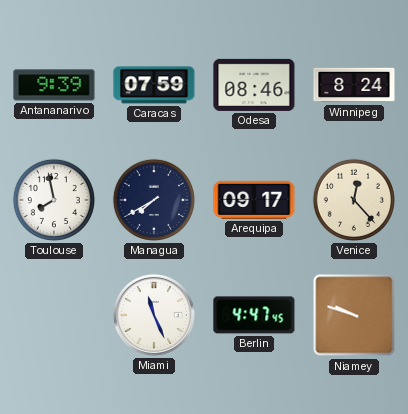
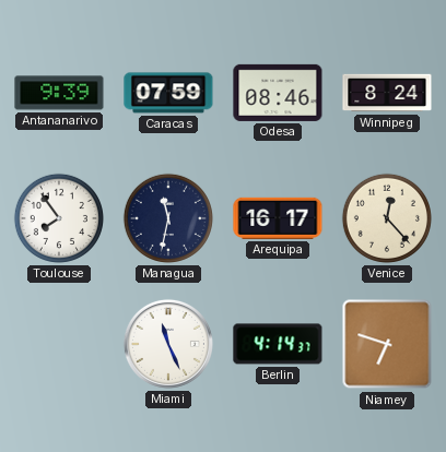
Toulouse: 7:58 -> 7:54 (59, 218)
Managua: 7:40 -> 11:32 (168, 218)
Arequipa: 09:17 -> 16:17 (278, 218)
Berlin: 4:47 -> 4:14 (278, 344)
Niamey: 9:48 -> 6:48 (387, 344)
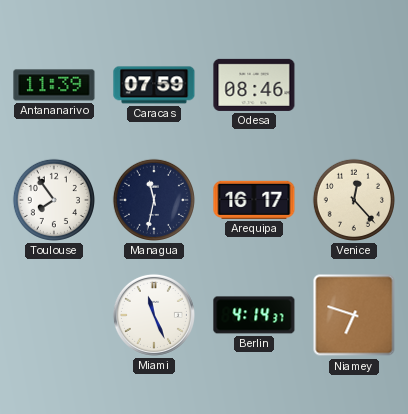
Antananarivo: 9:39 -> 11:39 (54, 85)
Winnipeg: 8:24 -> none (387, 93)
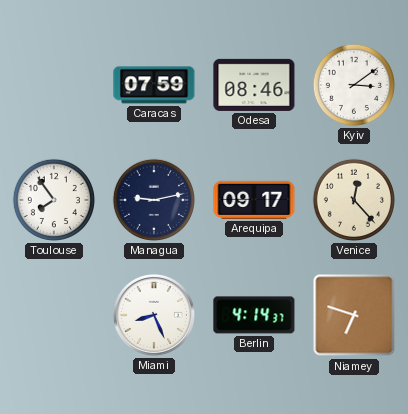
Antananarivo: 11:39 -> none (54, 85)
Kyiv: none -> 3:09 (354, 85)
Managua: 11:32 -> 9:13 (154, 200)
Arequipa: 16:17 -> 09:17 (254, 200)
Miami: 11:26 -> 8:26 (154, 315)
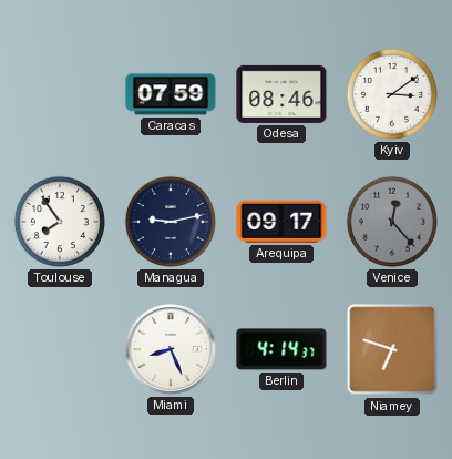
Venice dial: cream -> grey (392, 222)
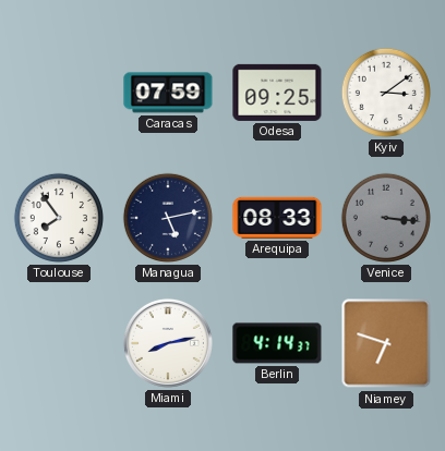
Odesa: 08:46 -> 09:25 (277, 93)
Managua: 9:13 -> 5:13 (168, 218)
Arequipa: 09:17 -> 08:33 (277, 218)
Venice: 12:23 -> 3:16 (386, 218)
Miami: 8:26 -> 8:13 (168, 343)
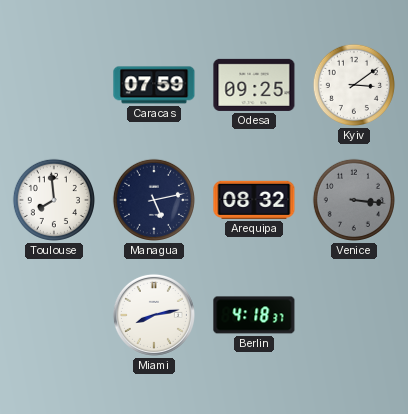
Toulouse: 7:54 -> 7:59 (54, 200)
Arequipa: 08:33 -> 08:32 (254, 200)
Berlin: 4:14 -> 4:18 (254, 315)
Niamey: 6:48 -> none (386, 343)
